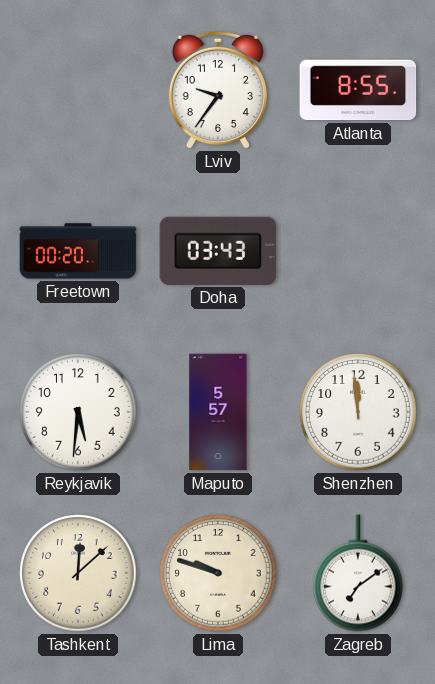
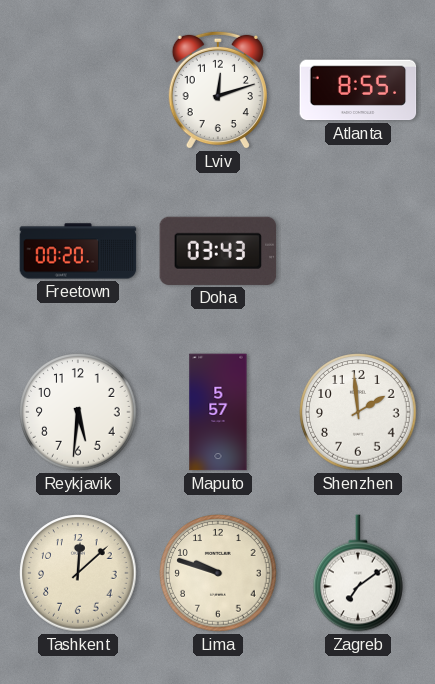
Lviv: 9:36 -> 12:12 (218, 90)
Shenzhen: 11:59 -> 1:59 (358, 412)
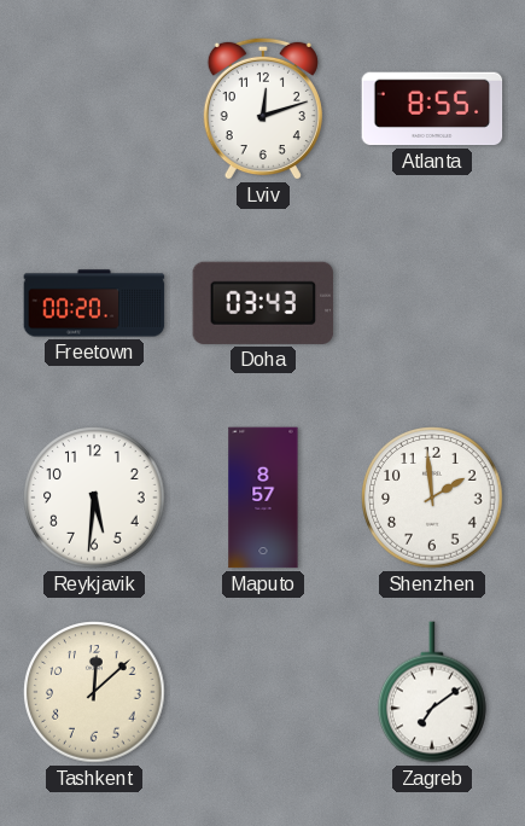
Maputo: 5:57 -> 8:57 (263, 498)
Lima: 9:48 -> none (218, 573)
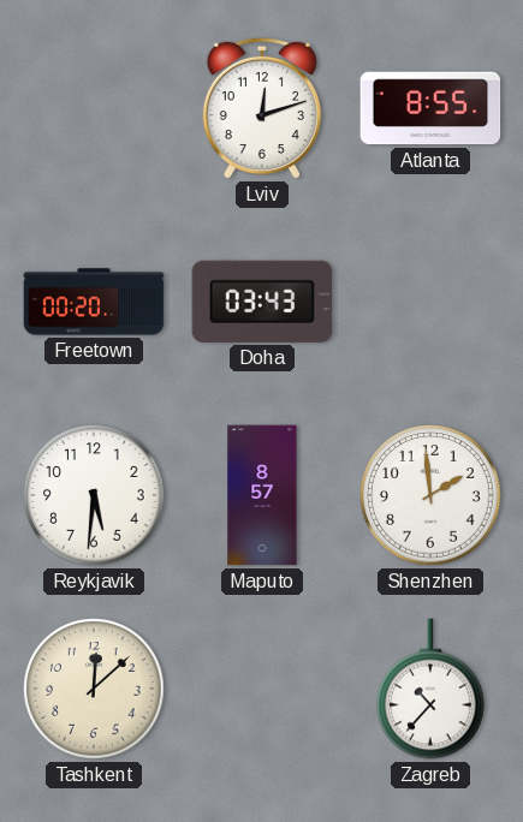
Zagreb: 7:09 -> 10:37 (432, 689)
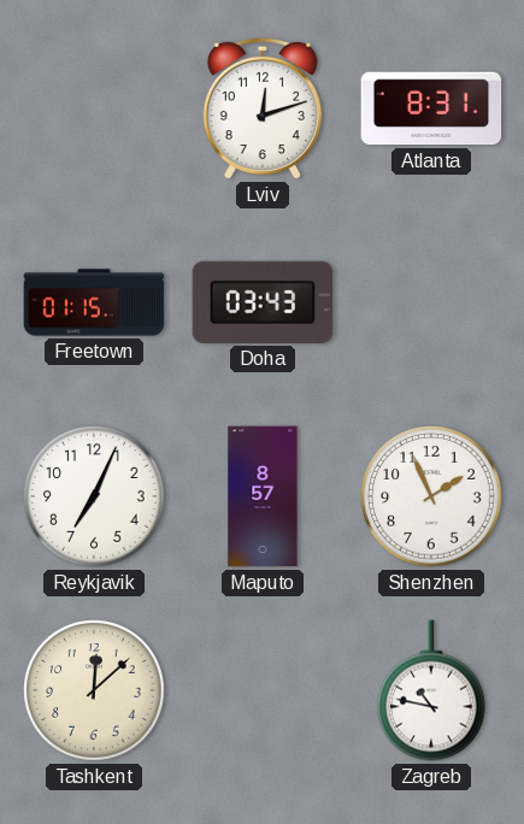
Atlanta: 8:55 -> 8:31 (431, 108)
Freetown: 00:20 -> 01:15 (94, 302)
Reykjavik: 5:31 -> 7:04 (94, 496)
Shenzhen: 1:59 -> 1:56 (431, 496)
Zagreb: 10:37 -> 10:47 (432, 690)
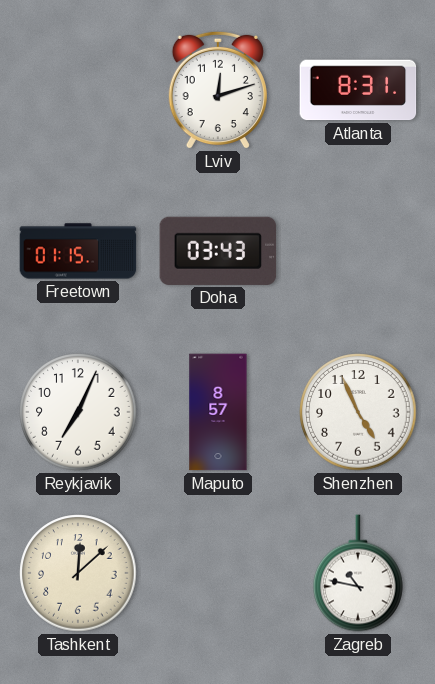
Shenzhen: 1:56 -> 4:56 (358, 412)
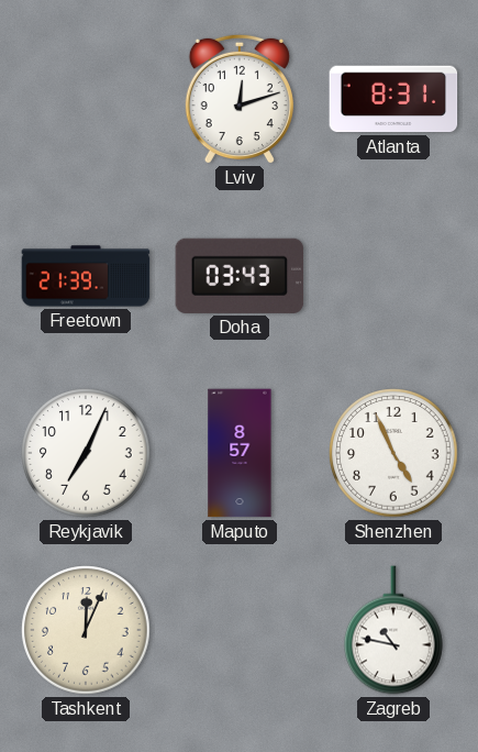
Freetown: 01:15 -> 21:39 (86, 276)
Tashkent: 12:08 -> 12:04 (86, 630)
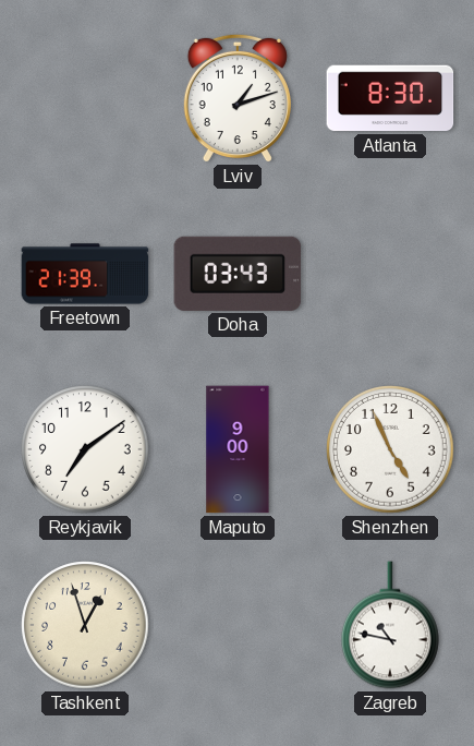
Lviv: 12:12 -> 1:12 (238, 98)
Atlanta: 8:31 -> 8:30 (390, 98)
Reykjavik: 7:04 -> 7:09 (85, 449)
Maputo: 8:57 -> 9:00 (238, 449)
Tashkent: 12:04 -> 12:57 (85, 625)
